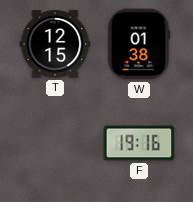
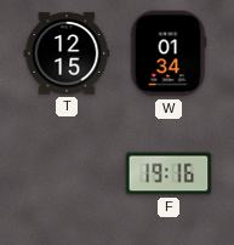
W: 01:38 -> 01:34 (169, 53)
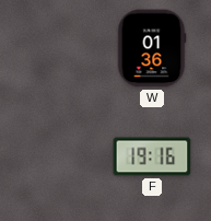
T: 12:15 -> none (67, 53)
W: 01:34 -> 01:36 (152, 48)
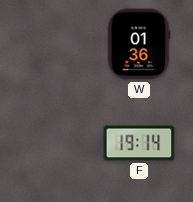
F: 19:16 -> 19:14 (139, 143)
